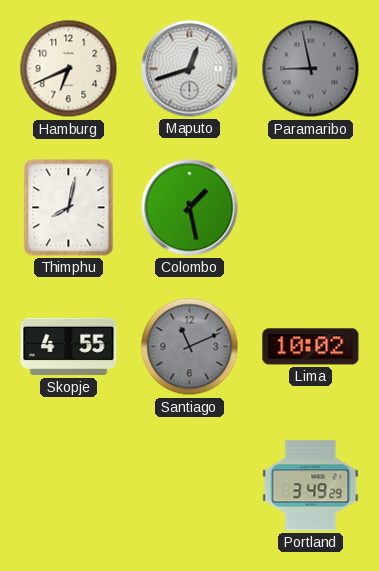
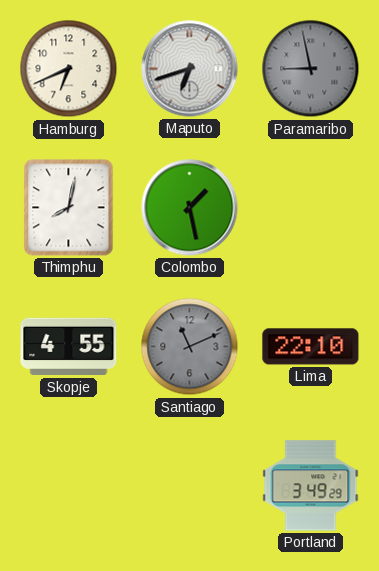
Maputo: 12:42 -> 6:42 (190, 69)
Lima: 10:02 -> 22:10 (311, 347)
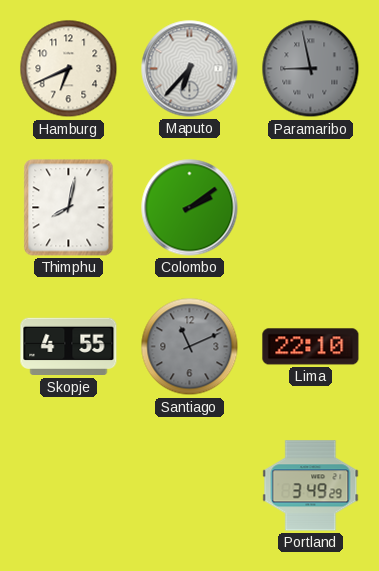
Maputo: 6:42 -> 6:37 (190, 69)
Colombo: 1:28 -> 2:09 (190, 208)
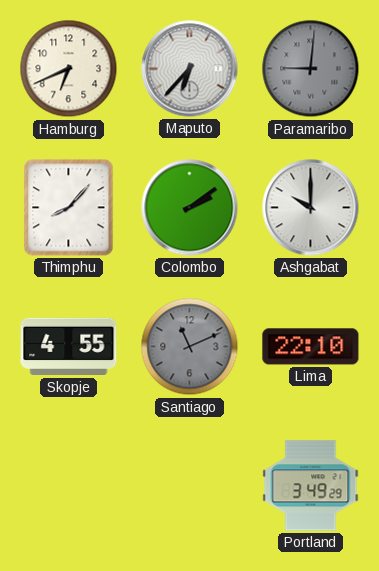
Paramaribo: 8:58 -> 9:01 (311, 69)
Thimphu: 8:02 -> 8:07 (69, 208)
Ashgabat: none -> 10:00 (311, 208)
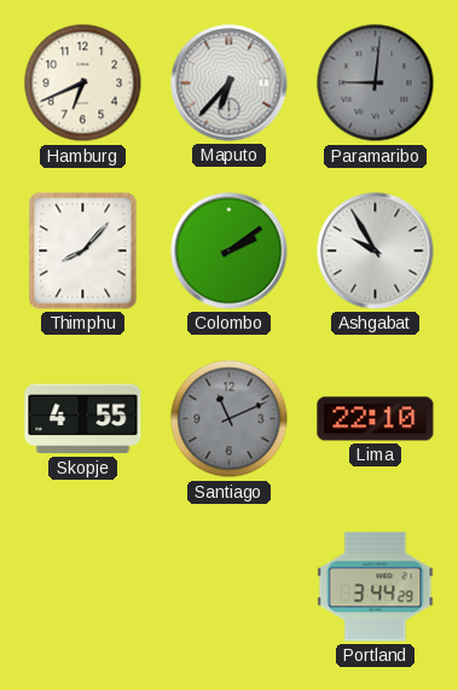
Ashgabat: 10:00 -> 9:55 (376, 251)
Portland: 3:49 -> 3:44 (376, 587)
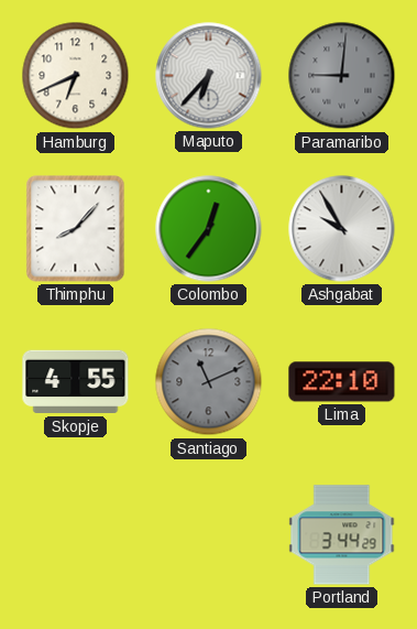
Colombo: 2:09 -> 12:36 (209, 229)
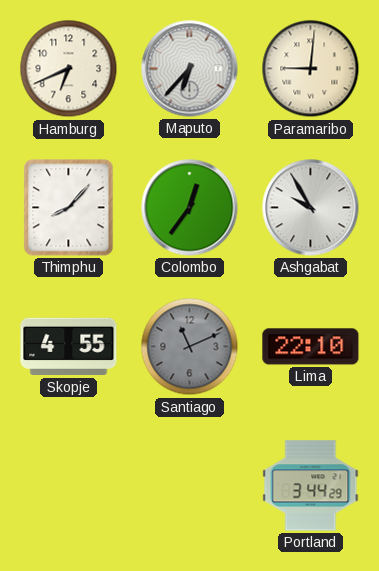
Paramaribo dial: grey -> cream (311, 69)
